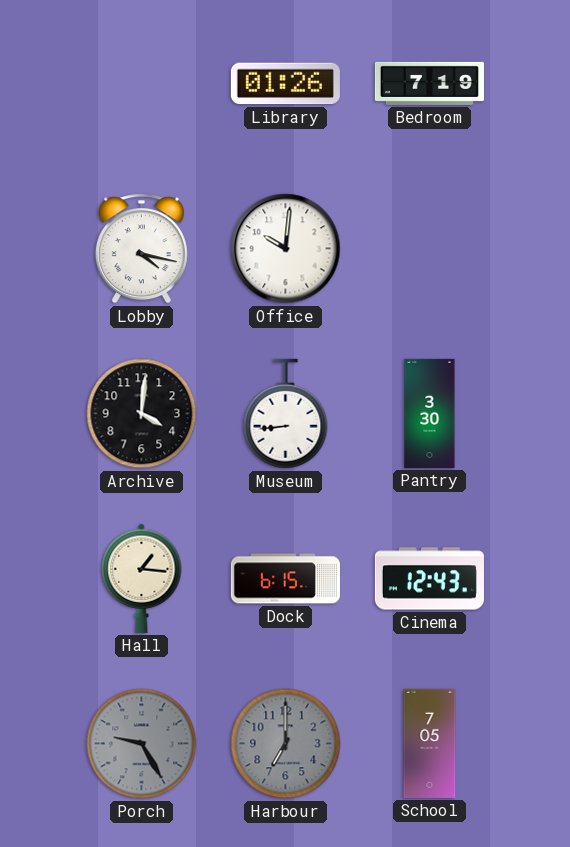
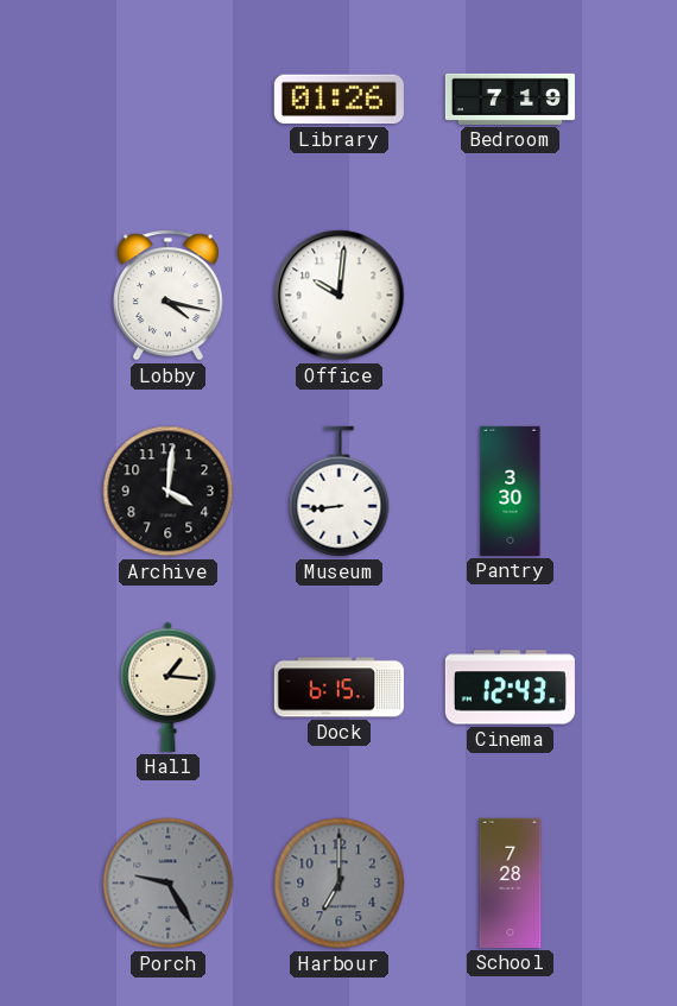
School: 7:05 -> 7:28 (511, 882)
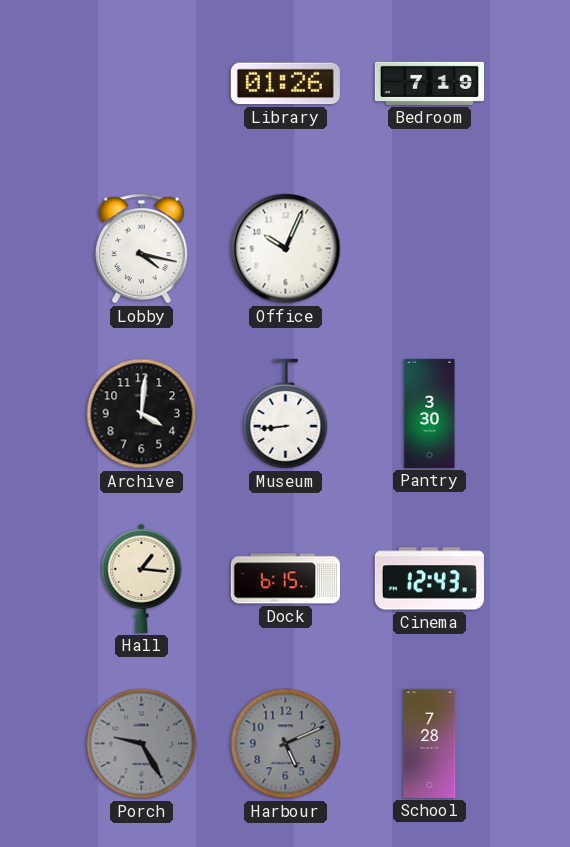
Office: 10:01 -> 10:04 (286, 249)
Harbour: 7:00 -> 5:11 (286, 744)
